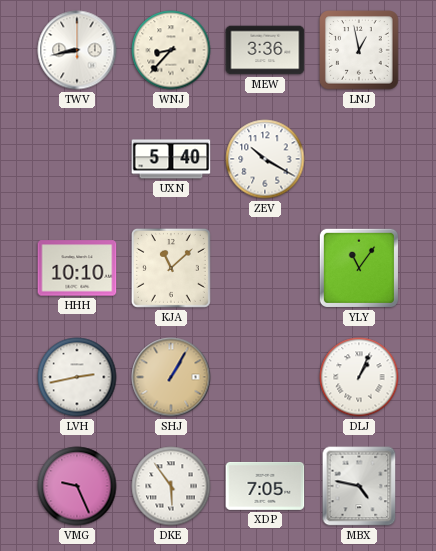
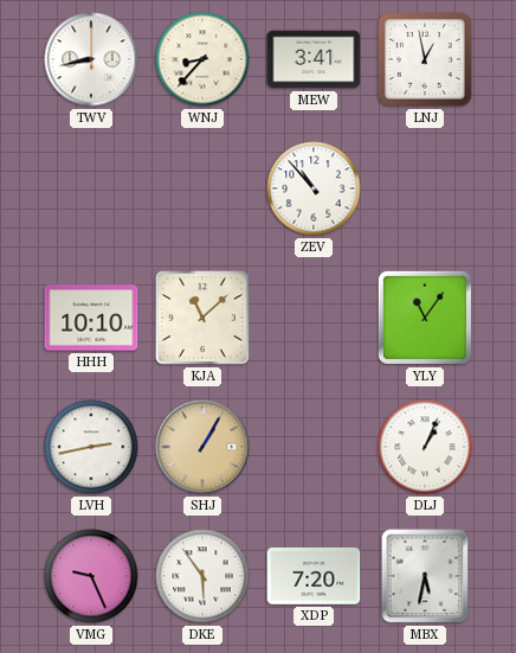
MEW: 3:36 -> 3:41 (314, 59)
UXN: 5:40 -> none (171, 159)
ZEV: 10:20 -> 10:53 (314, 188)
XDP: 7:05 -> 7:20 (314, 576)
MBX: 4:47 -> 5:32 (425, 576)
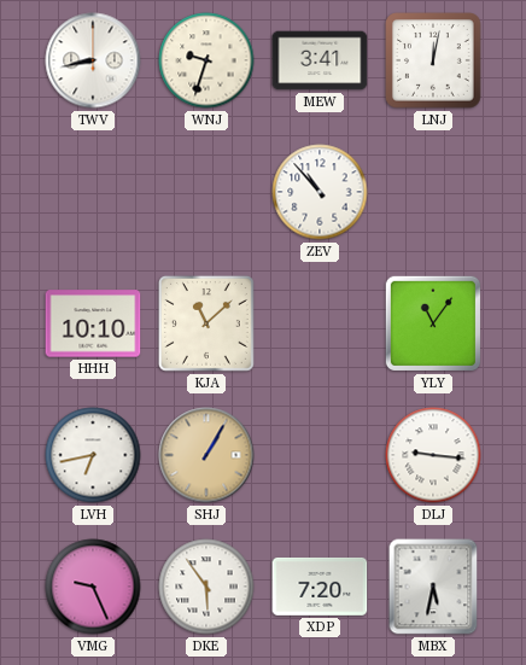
WNJ: 8:37 -> 9:33 (206, 60)
LNJ: 12:58 -> 12:02 (433, 60)
LVH: 2:43 -> 6:43 (93, 455)
DLJ: 1:04 -> 9:16 (433, 455)
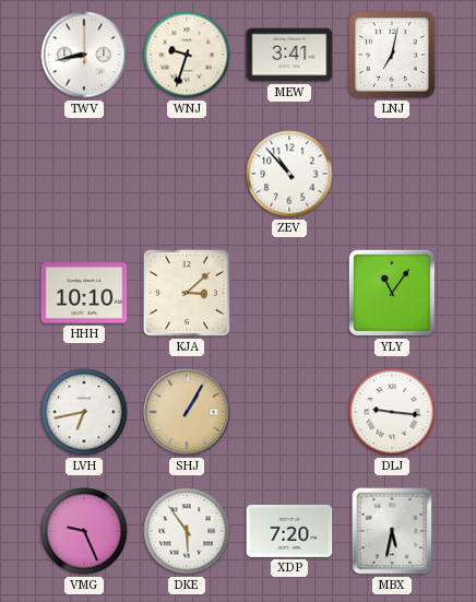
LNJ: 12:02 -> 7:02 (392, 55)
KJA: 11:08 -> 3:08 (187, 293)
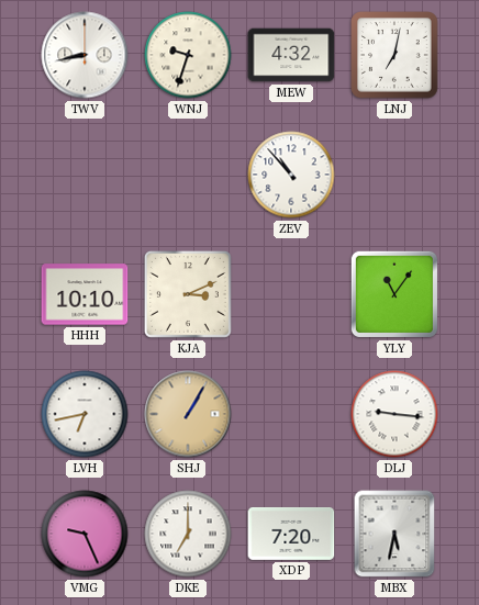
MEW: 3:41 -> 4:32 (291, 55)
KJA: 3:08 -> 3:11 (188, 294)
DKE: 5:54 -> 7:00 (188, 534)
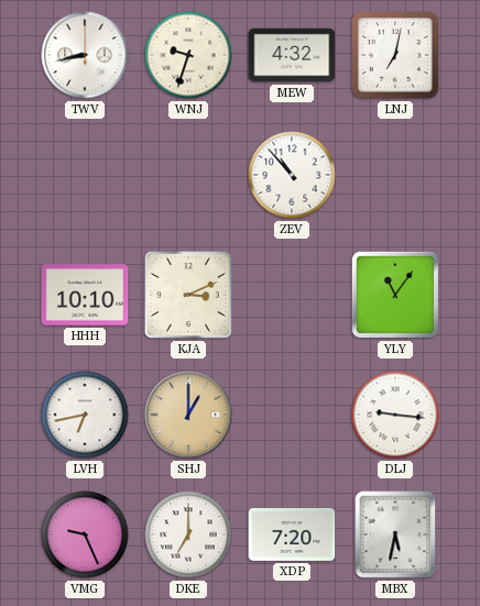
SHJ: 1:05 -> 1:00 (188, 415)
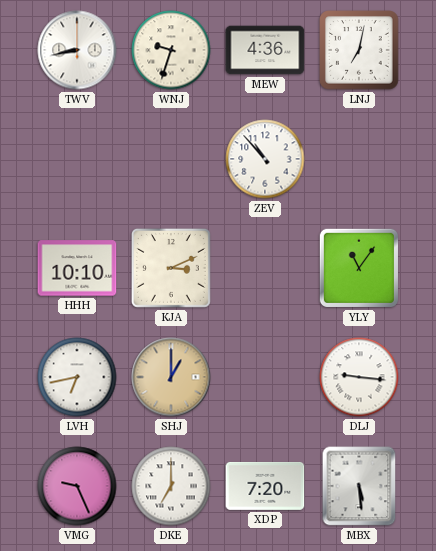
MEW: 4:32 -> 4:36 (265, 50)
MBX: 5:32 -> 5:29 (359, 486)
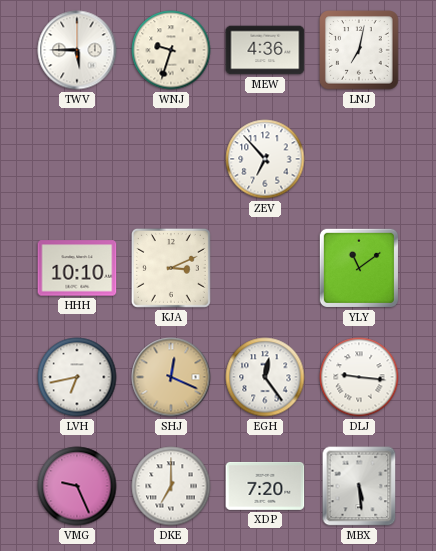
TWV: 8:43 -> 5:45 (77, 50)
ZEV: 10:53 -> 6:53 (265, 159)
YLY: 11:06 -> 11:09 (359, 268)
SHJ: 1:00 -> 12:19 (171, 377)
EGH: none -> 12:24 (265, 377)
